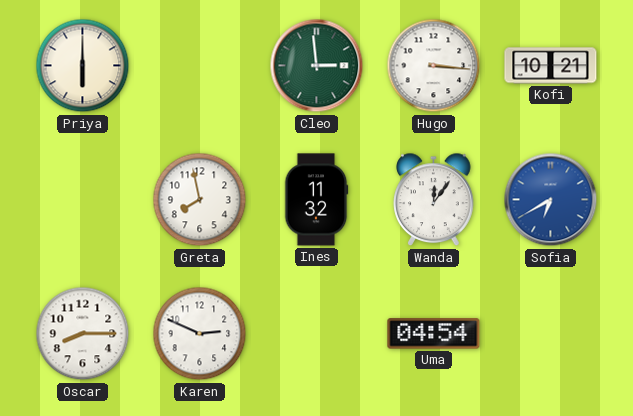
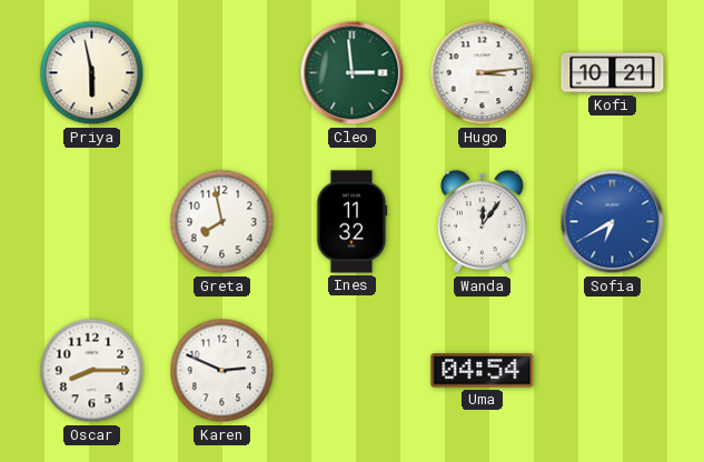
Priya: 6:00 -> 5:58 (92, 73)
Hugo: 3:16 -> 3:14 (483, 73)
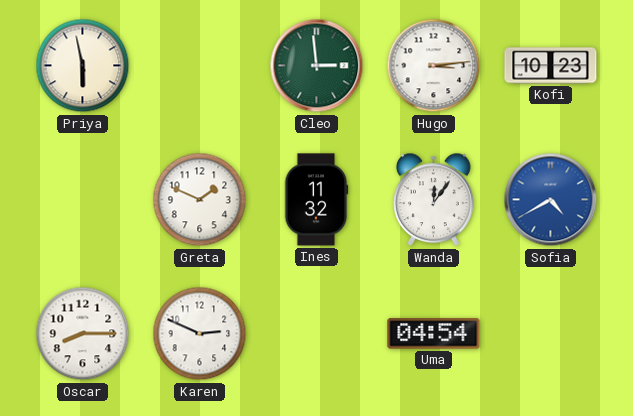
Kofi: 10:21 -> 10:23 (551, 66)
Greta: 7:58 -> 1:49 (200, 200)
Sofia: 6:40 -> 4:40 (551, 200)
